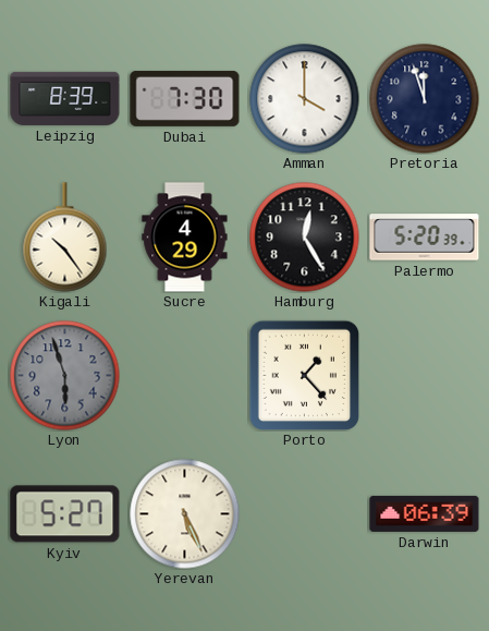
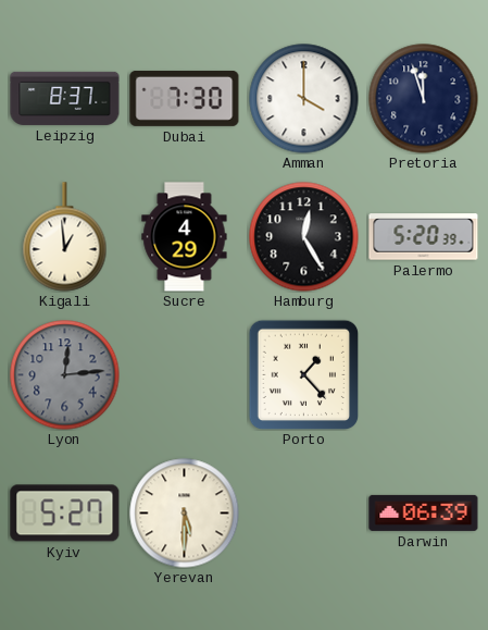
Leipzig: 8:39 -> 8:37 (65, 98)
Kigali: 10:24 -> 12:59 (65, 237)
Lyon: 5:57 -> 12:14 (65, 375)
Yerevan: 5:26 -> 5:30 (185, 514)
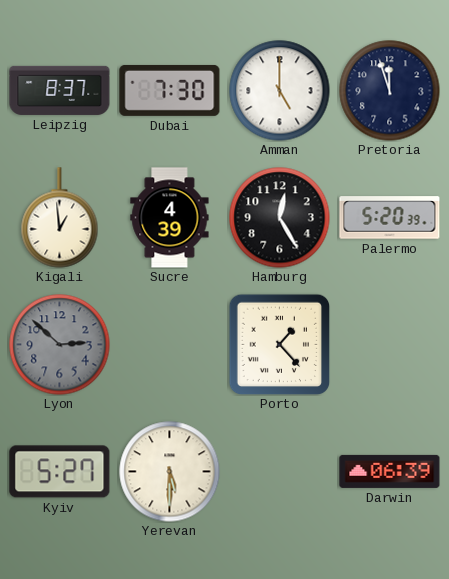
Amman: 4:00 -> 5:00 (280, 91)
Sucre: 4:29 -> 4:39 (170, 218)
Lyon: 12:14 -> 2:52 (60, 345)
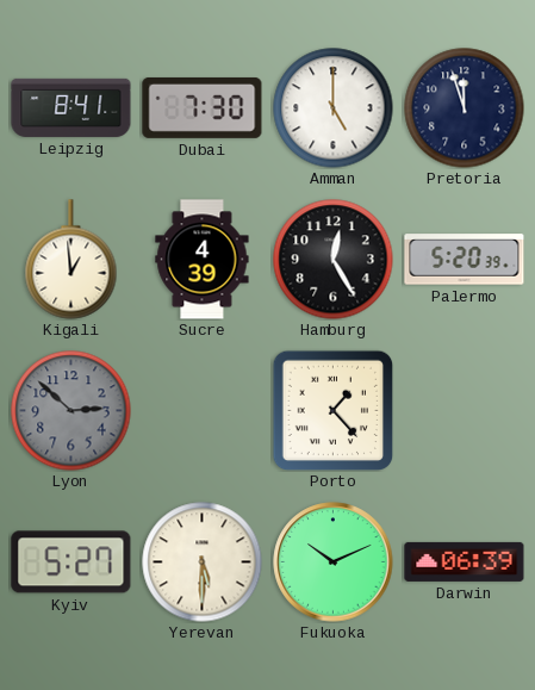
Leipzig: 8:37 -> 8:41 (71, 107)
Fukuoka: none -> 10:11 (334, 562)
